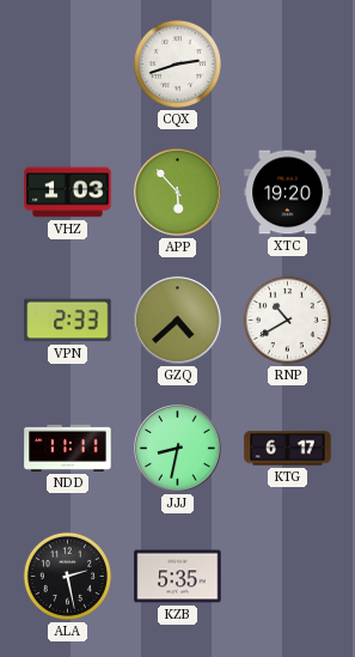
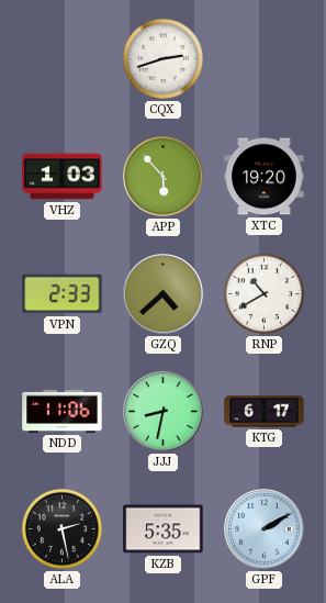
NDD: 11:11 -> 11:06 (63, 411)
GPF: none -> 2:10 (265, 529)
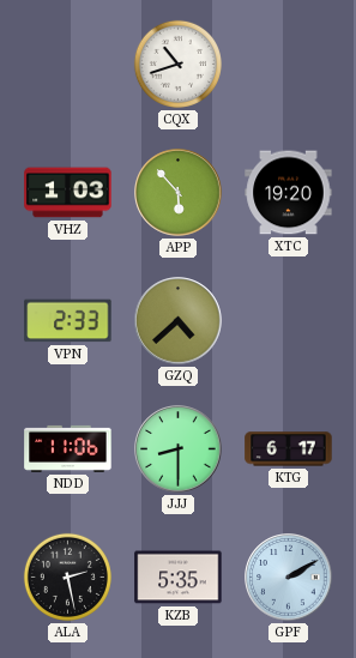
CQX: 2:42 -> 10:42 (177, 64)
RNP: 10:40 -> none (263, 293)
JJJ: 8:32 -> 8:30 (179, 449)
